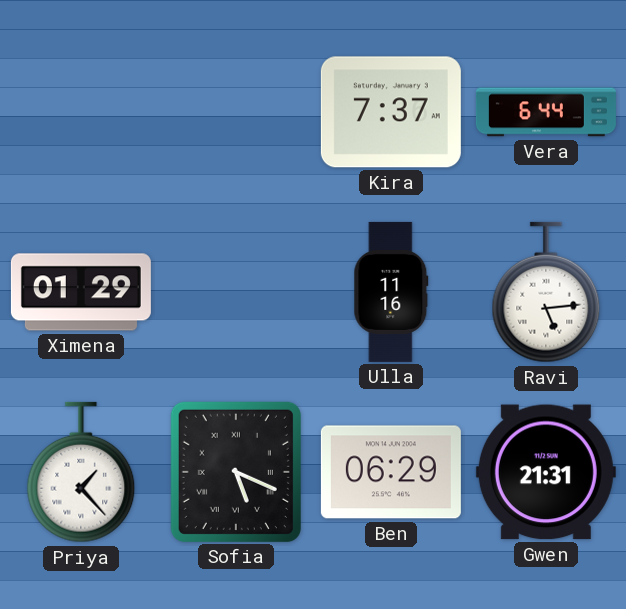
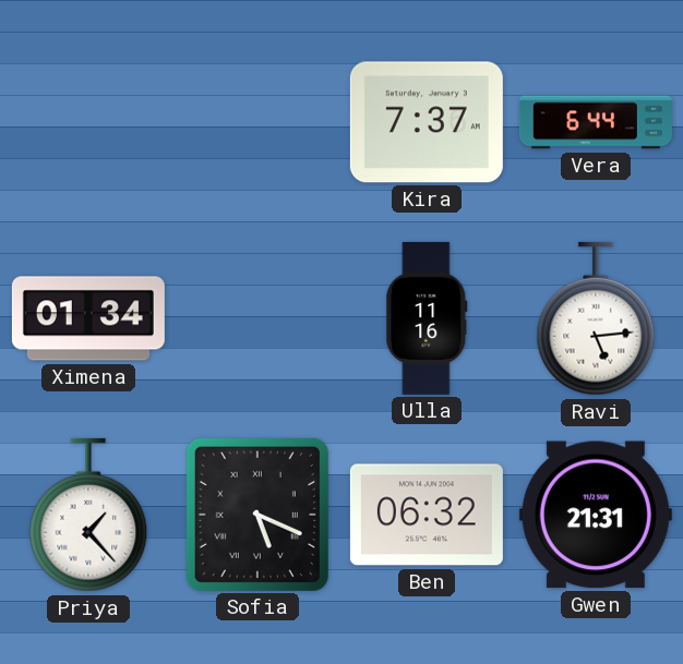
Ximena: 01:29 -> 01:34 (88, 318)
Ben: 06:29 -> 06:32 (427, 515)
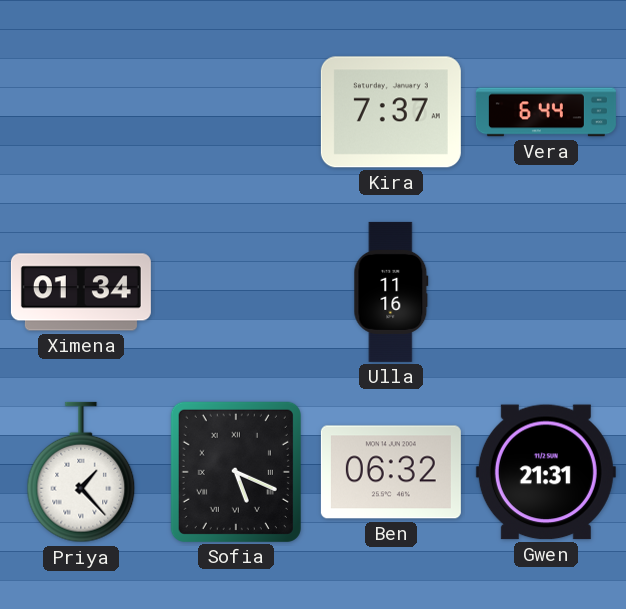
Ravi: 5:14 -> none (596, 318)
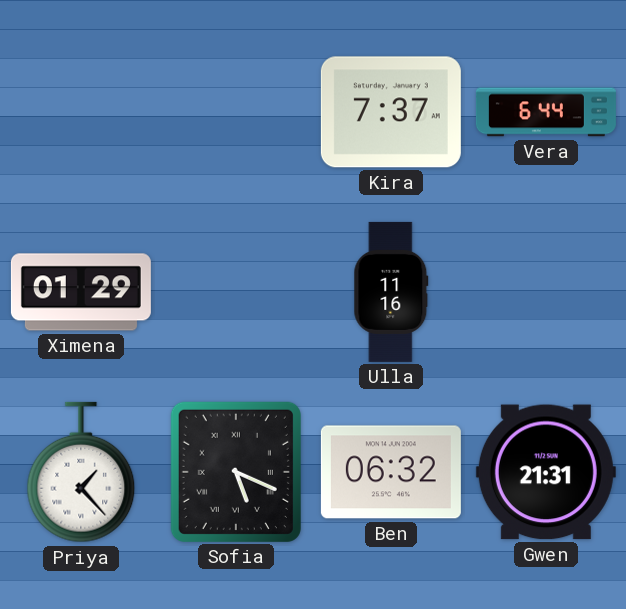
Ximena: 01:34 -> 01:29 (81, 292)
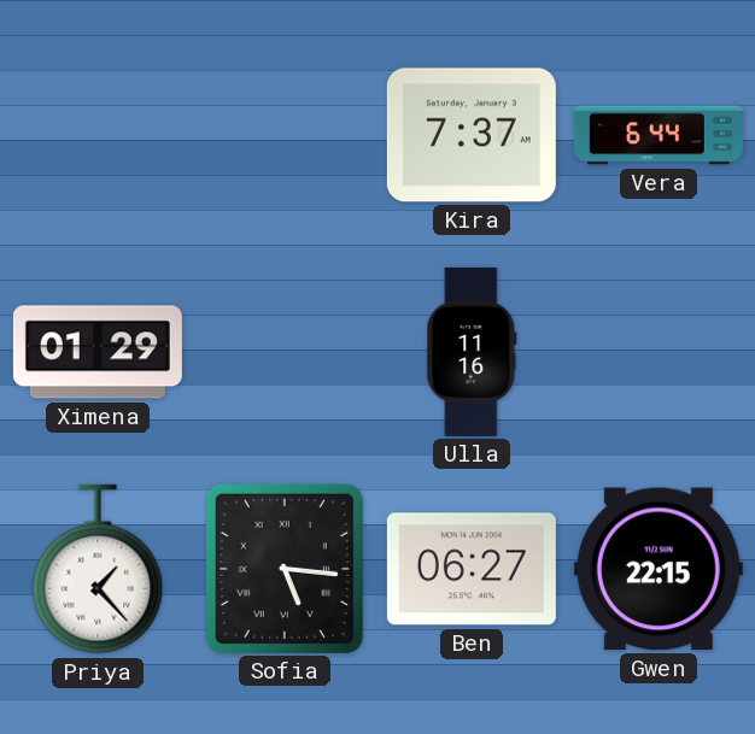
Sofia: 5:19 -> 5:16 (285, 569)
Ben: 06:32 -> 06:27 (472, 569)
Gwen: 21:31 -> 22:15 (659, 569)
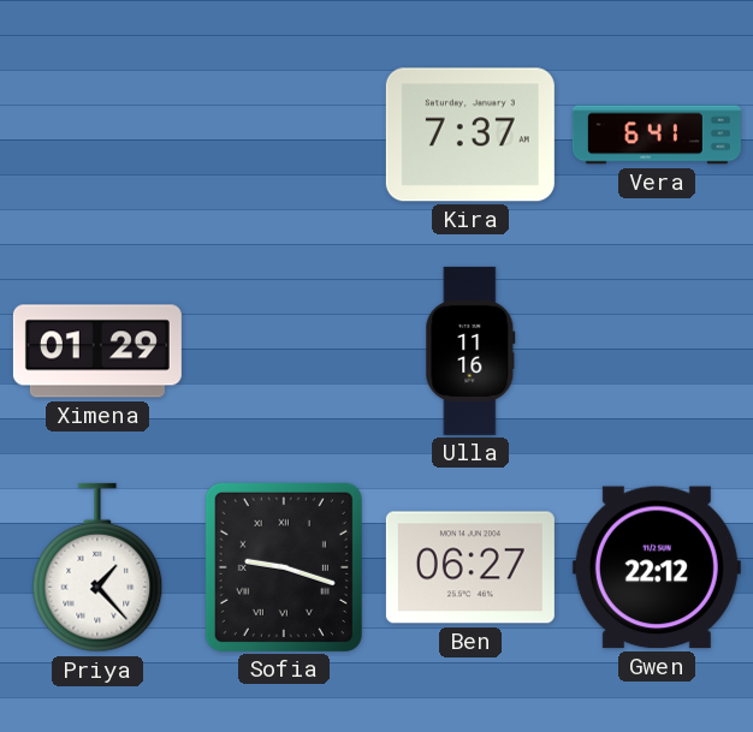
Vera: 6:44 -> 6:41 (657, 135)
Sofia: 5:16 -> 9:18 (284, 567)
Gwen: 22:15 -> 22:12 (657, 567)
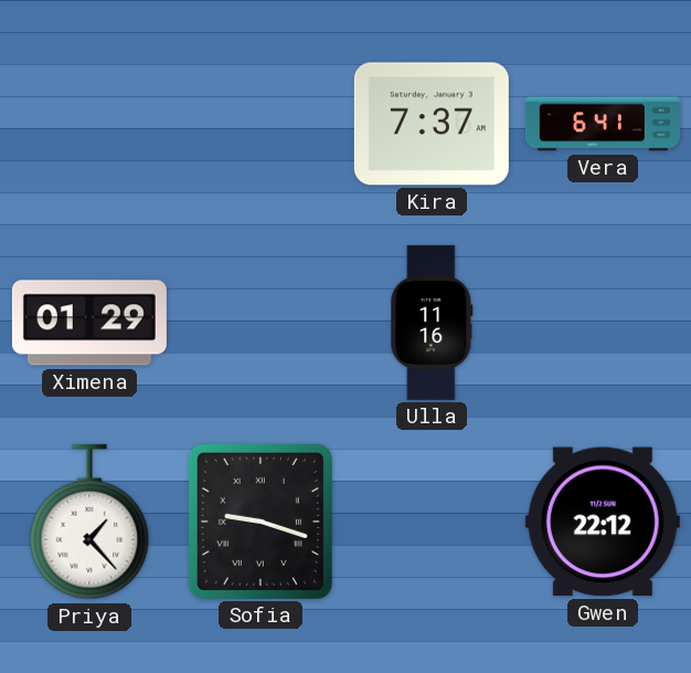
Ben: 06:27 -> none (470, 567)
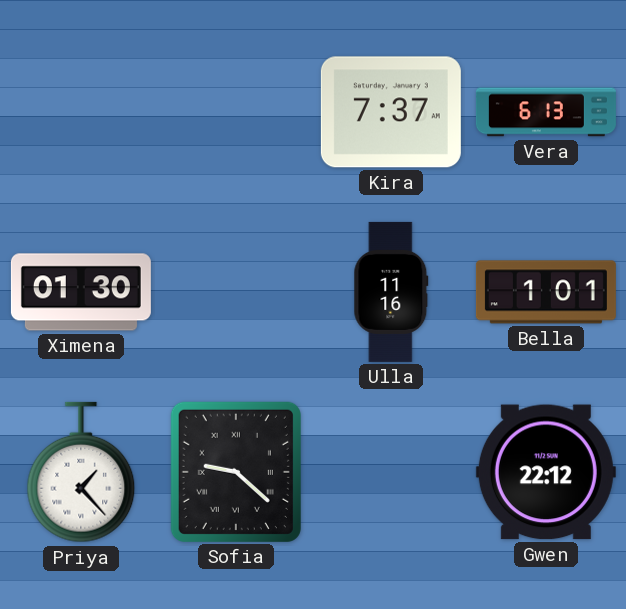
Vera: 6:41 -> 6:13 (546, 112)
Ximena: 01:29 -> 01:30 (81, 292)
Bella: none -> 1:01 (546, 292)
Sofia: 9:18 -> 9:22 (236, 472)
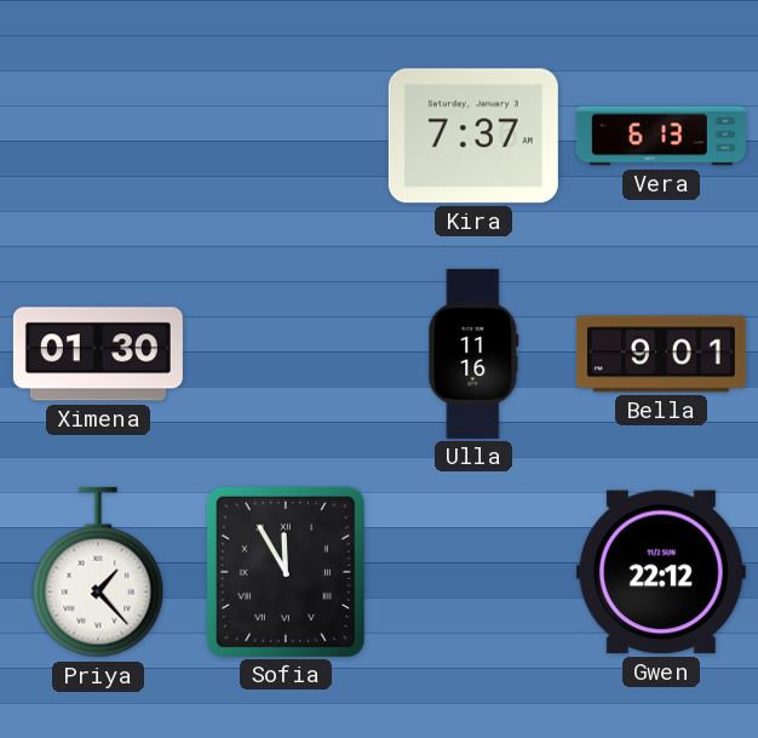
Bella: 1:01 -> 9:01 (661, 354)
Sofia: 9:22 -> 11:55 (286, 572)
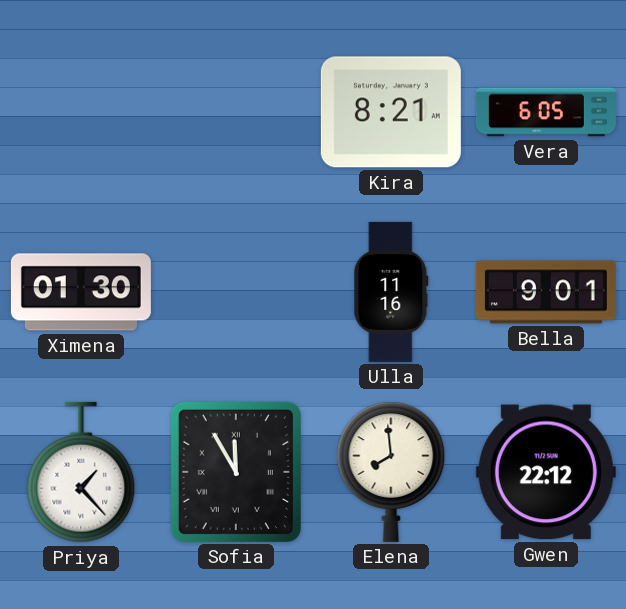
Kira: 7:37 -> 8:21 (391, 112)
Vera: 6:13 -> 6:05 (546, 112)
Elena: none -> 7:59 (391, 472)
